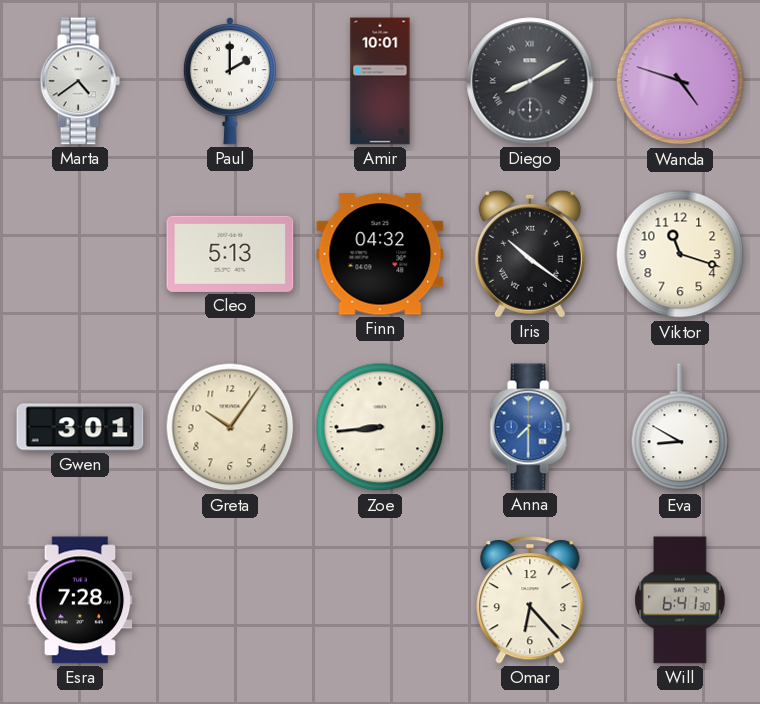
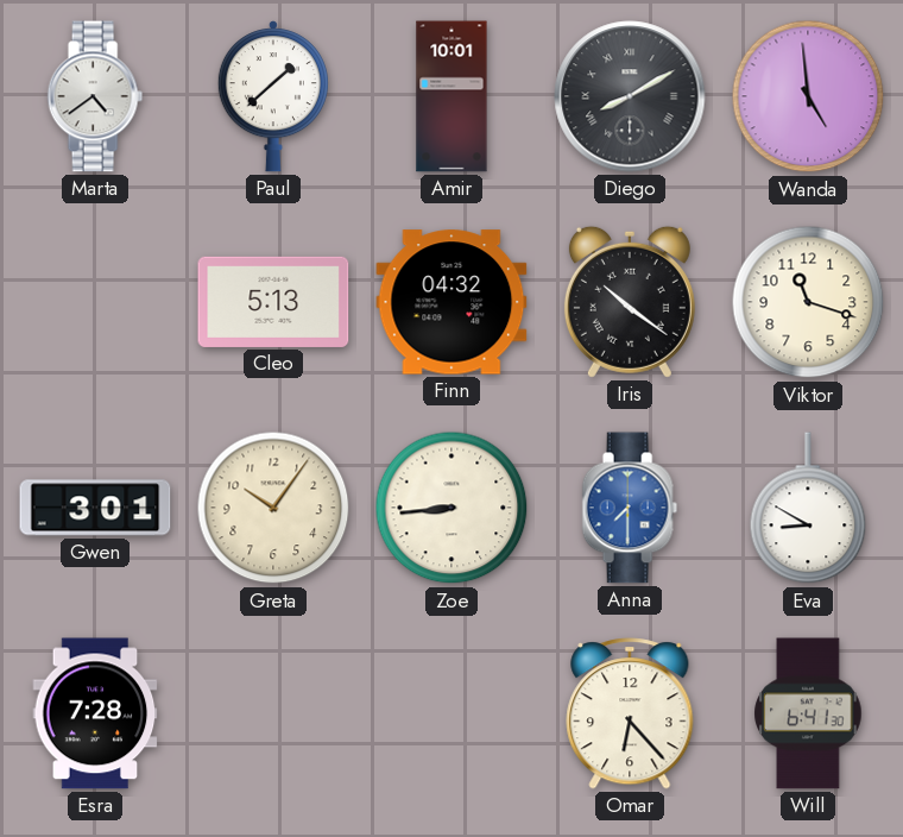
Paul: 2:00 -> 1:38 (273, 96)
Wanda: 4:48 -> 4:59 (808, 96)
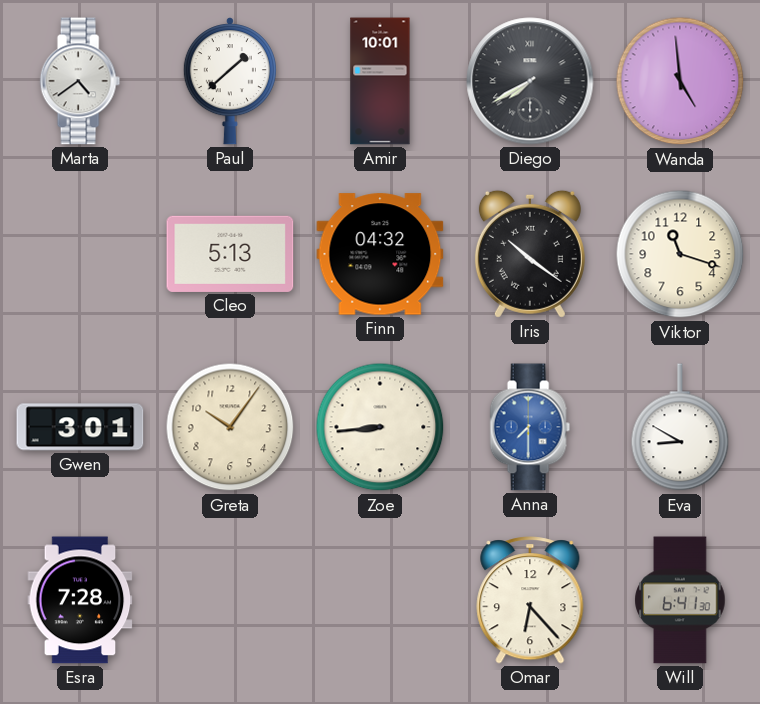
Diego: 8:10 -> 7:40 (530, 81)
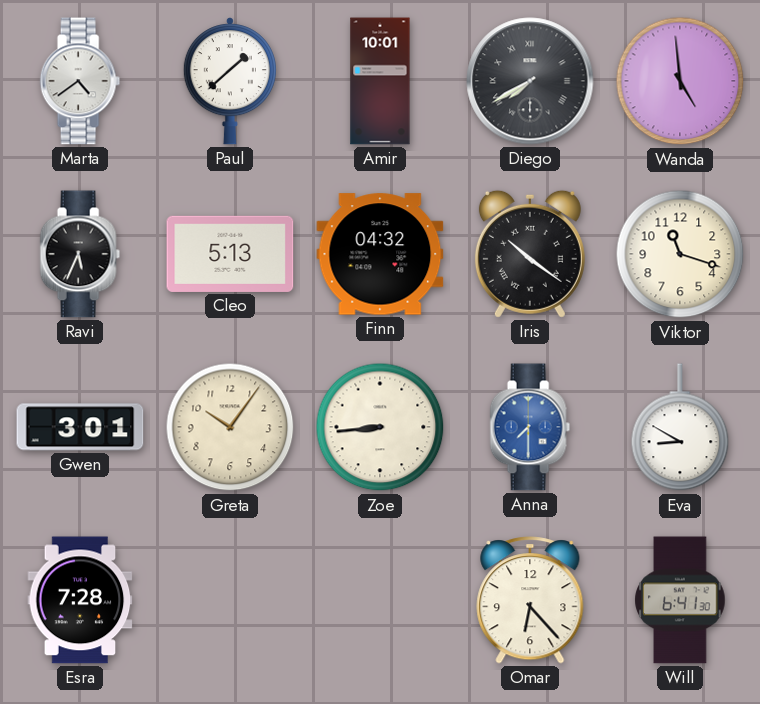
Ravi: none -> 5:34 (80, 254)
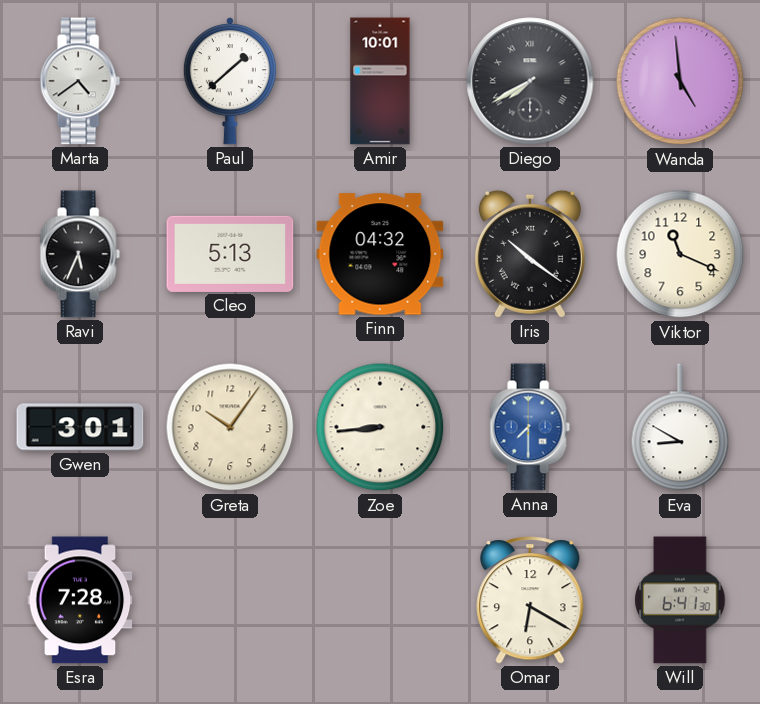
Viktor: 11:18 -> 11:19 (680, 254)
Omar: 6:23 -> 6:20 (530, 600)
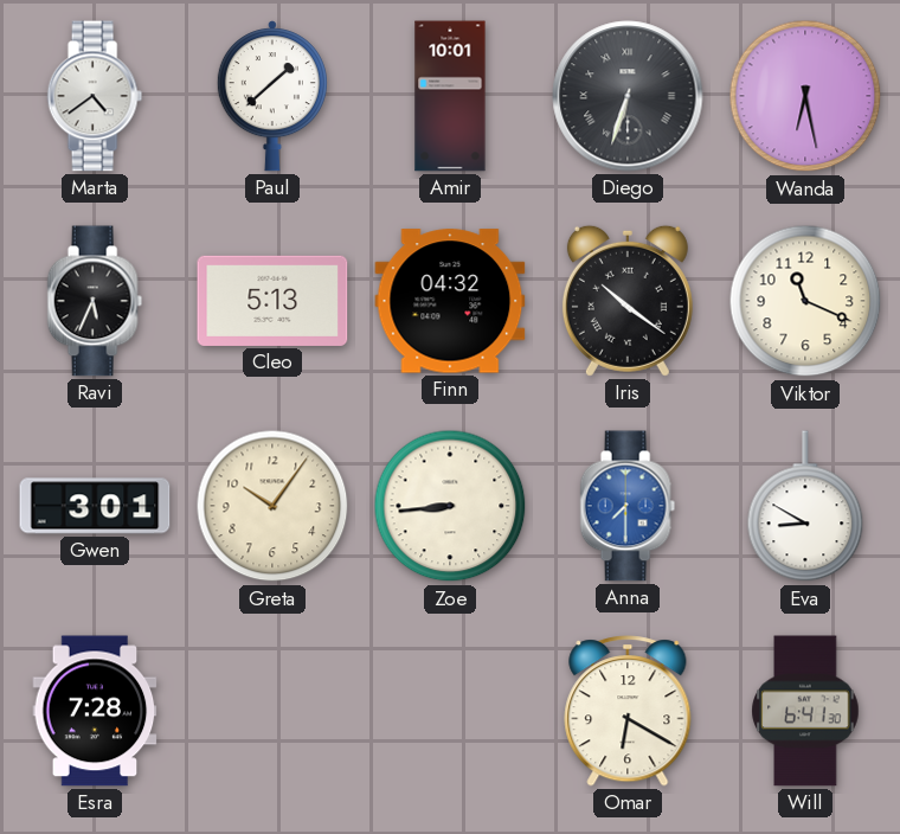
Diego: 7:40 -> 6:33 (628, 96)
Wanda: 4:59 -> 6:28 (805, 96)
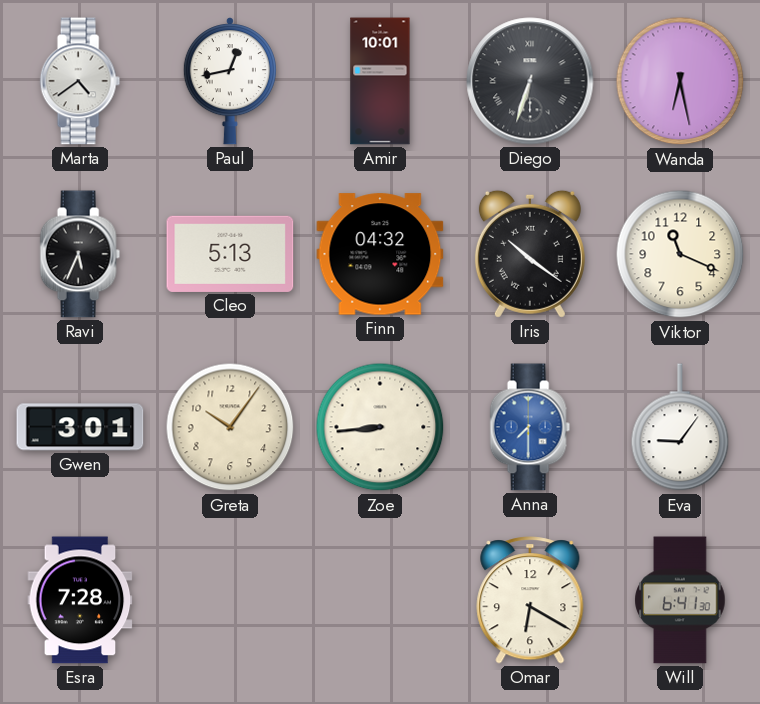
Paul: 1:38 -> 12:43 (230, 81)
Eva: 8:50 -> 9:06 (680, 428)
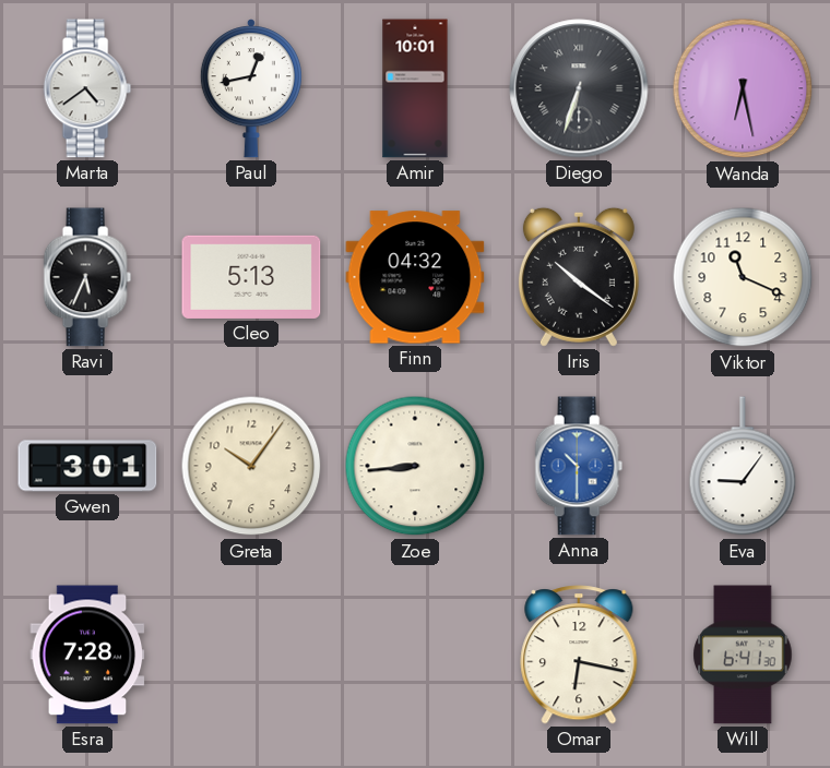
Anna: 7:30 -> 10:30 (579, 466)
Omar: 6:20 -> 6:17 (579, 655)
